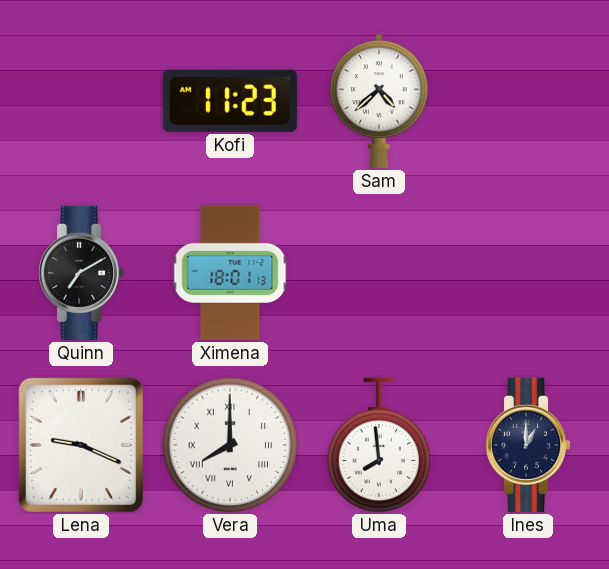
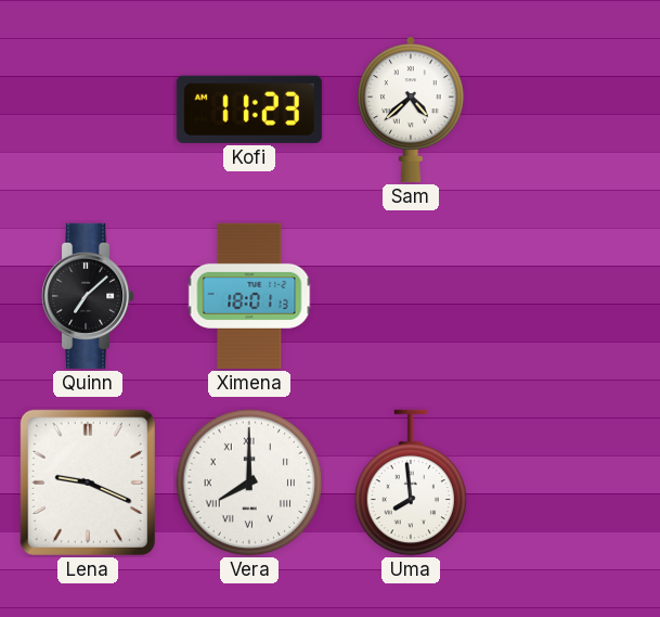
Quinn: 7:10 -> 7:08 (89, 296)
Ines: 1:00 -> none (529, 445)
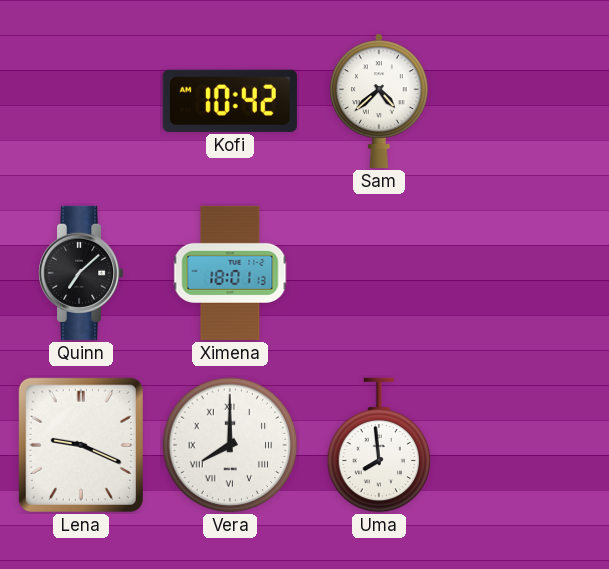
Kofi: 11:23 -> 10:42 (230, 101)
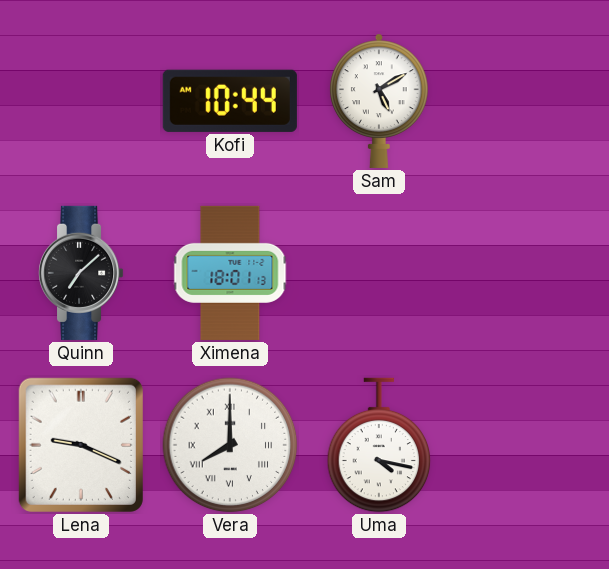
Kofi: 10:42 -> 10:44 (230, 101)
Sam: 4:38 -> 5:10 (379, 101)
Uma: 7:59 -> 4:17 (379, 445)
